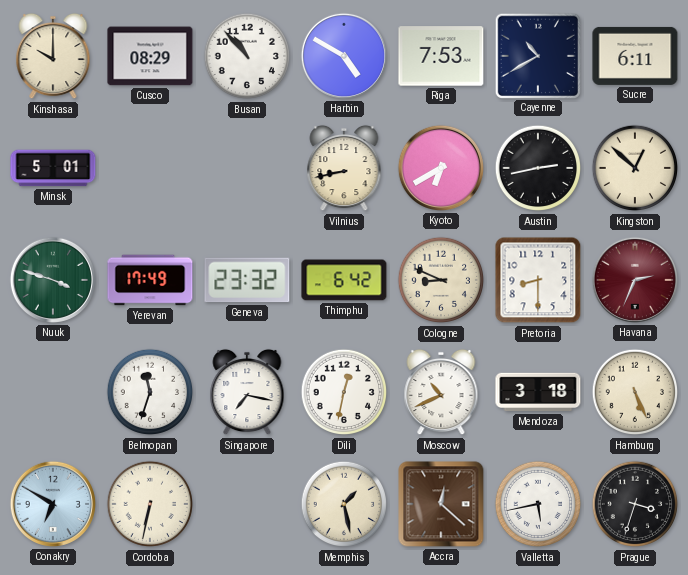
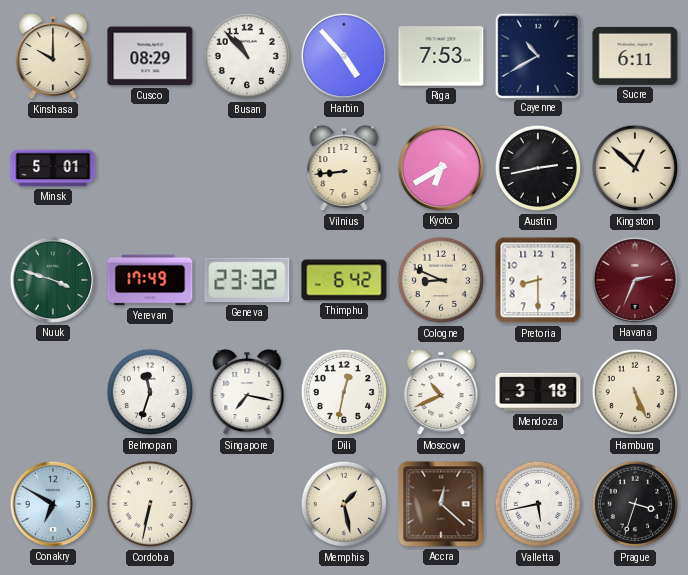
Harbin: 4:50 -> 4:53 (344, 56)
Vilnius: 8:43 -> 8:44 (344, 168)
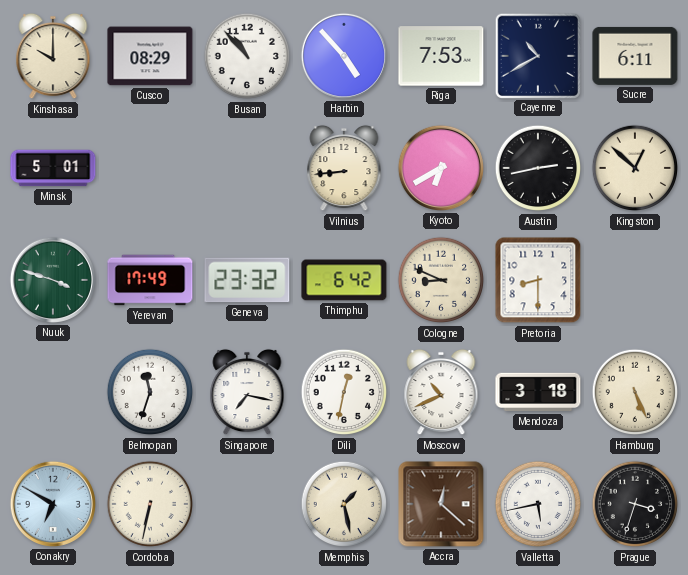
Havana: 2:34 -> none (635, 280)
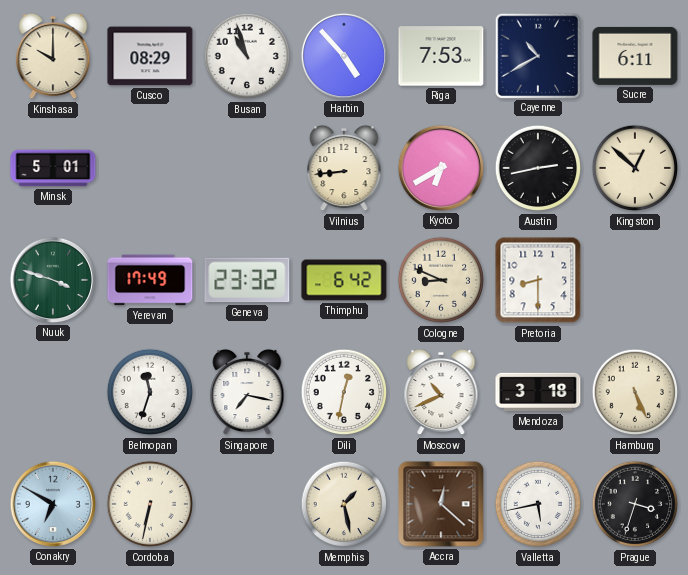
Busan: 10:53 -> 10:57 (247, 56)
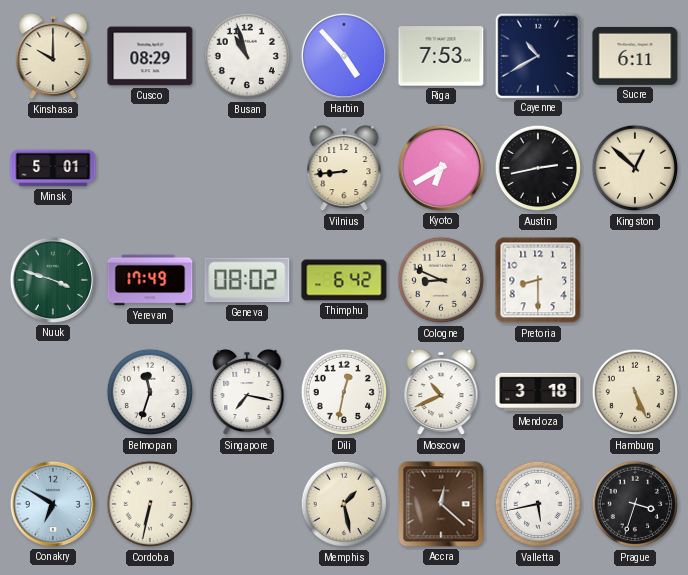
Geneva: 23:32 -> 08:02 (247, 280)
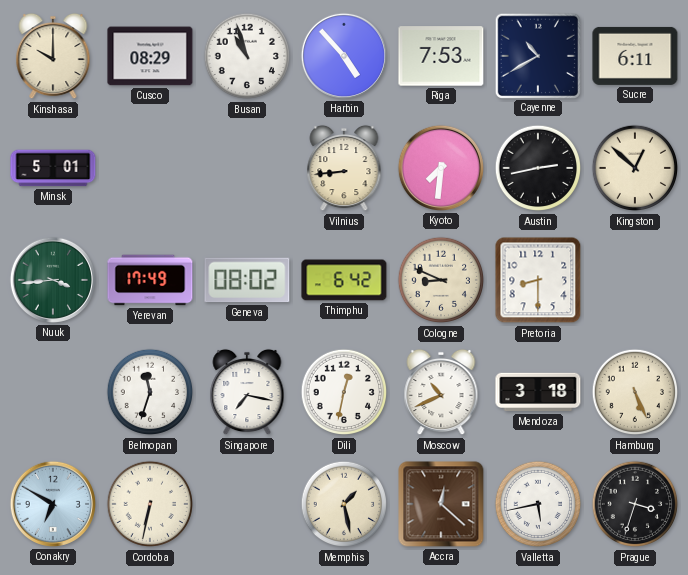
Kyoto: 6:40 -> 7:31 (441, 168)
Nuuk: 3:48 -> 3:44 (53, 280)
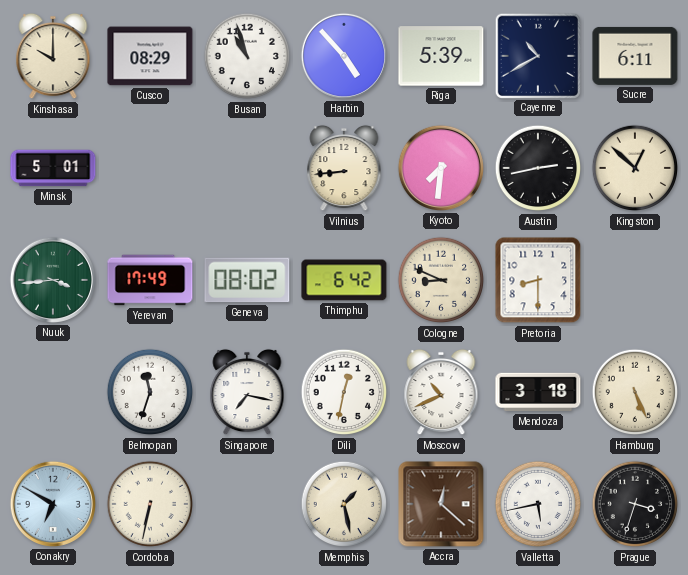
Riga: 7:53 -> 5:39 (441, 56)
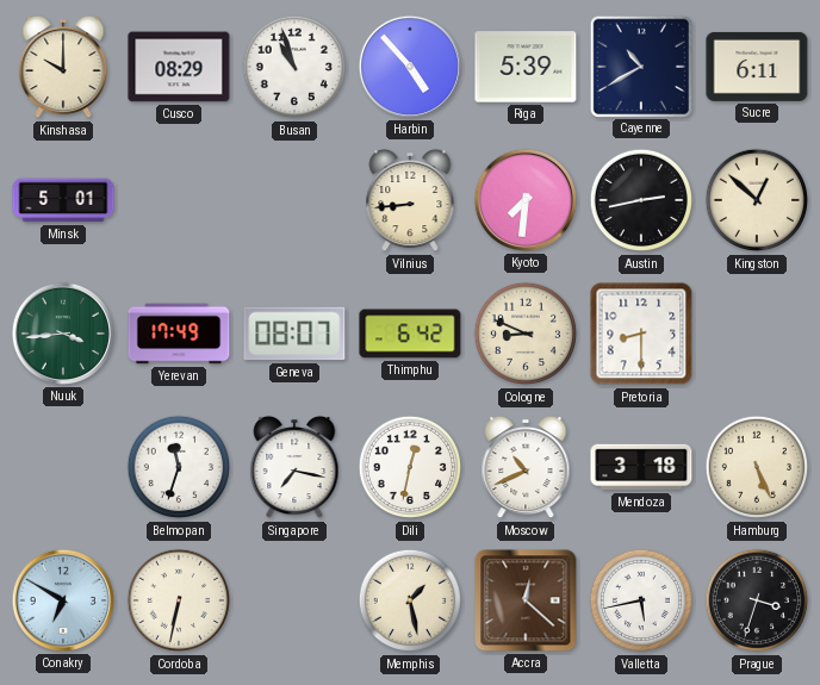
Geneva: 08:02 -> 08:07 (294, 334)
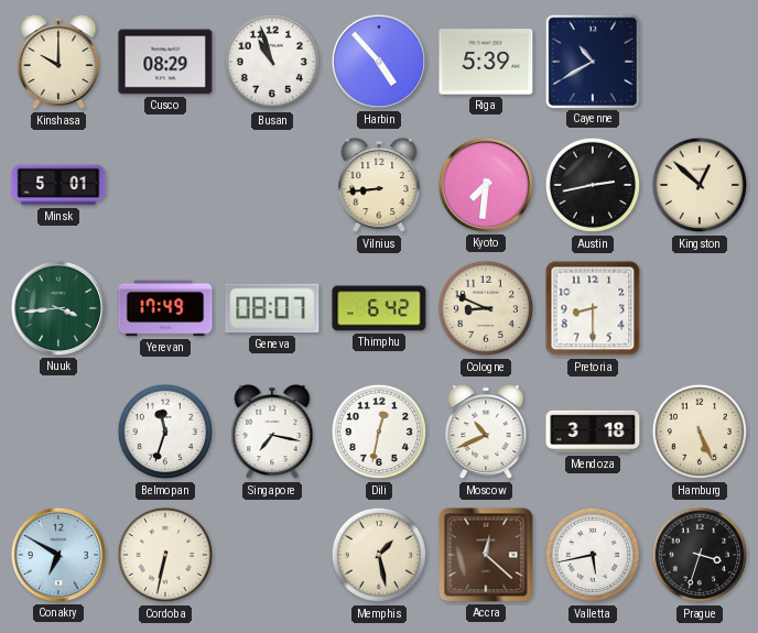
Sucre: 6:11 -> none (757, 67)
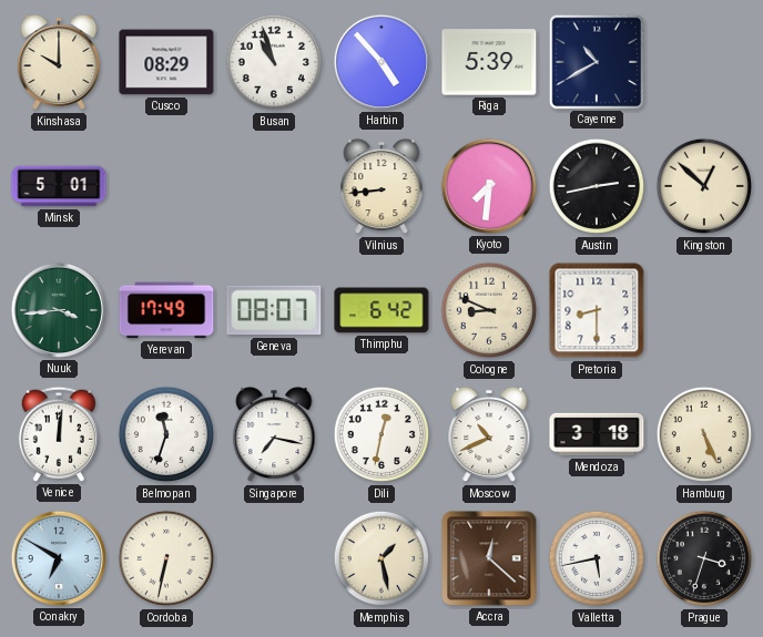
Venice: none -> 12:01 (59, 434)
